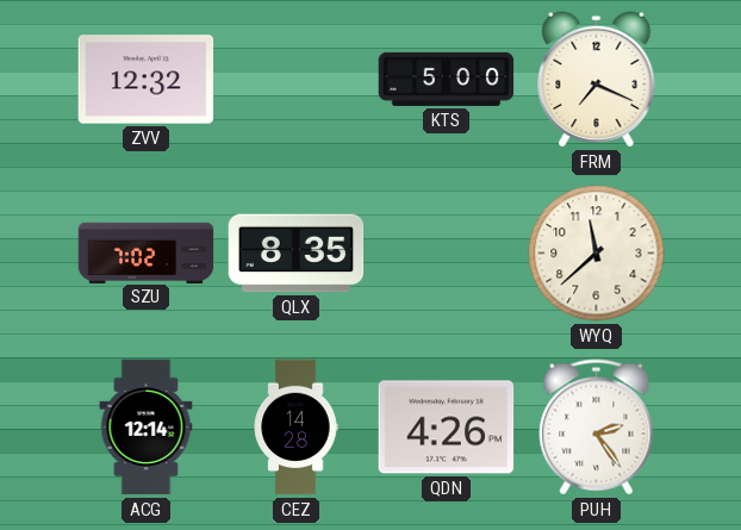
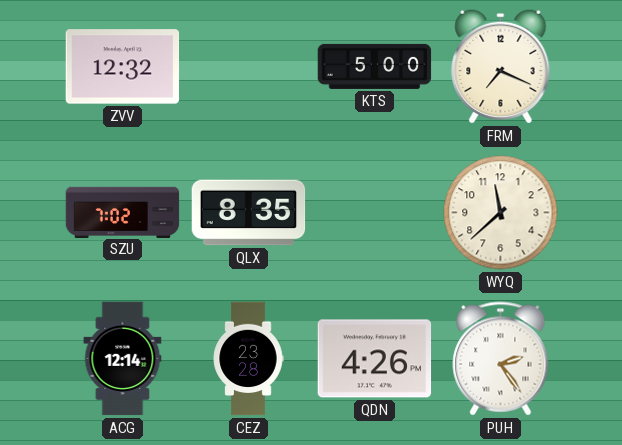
CEZ: 14:28 -> 23:28 (248, 359)
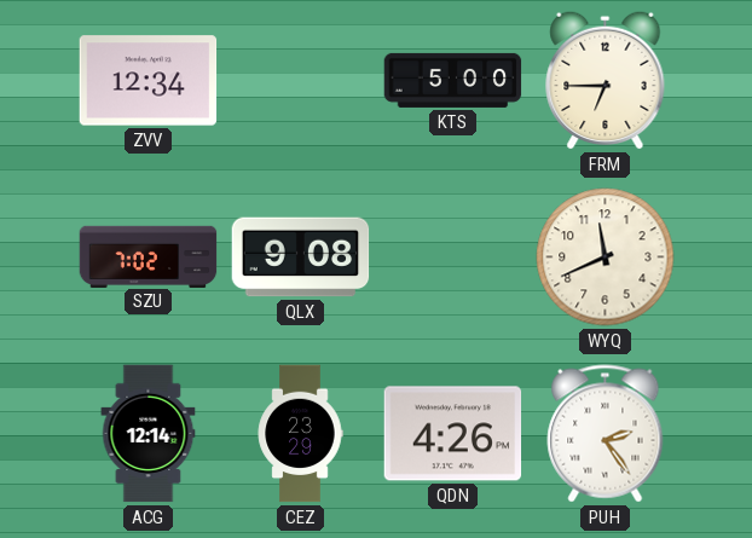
ZVV: 12:32 -> 12:34 (149, 81)
FRM: 7:19 -> 6:45 (606, 80)
QLX: 8:35 -> 9:08 (301, 258)
WYQ: 11:38 -> 11:41 (606, 258)
CEZ: 23:28 -> 23:29 (300, 434)
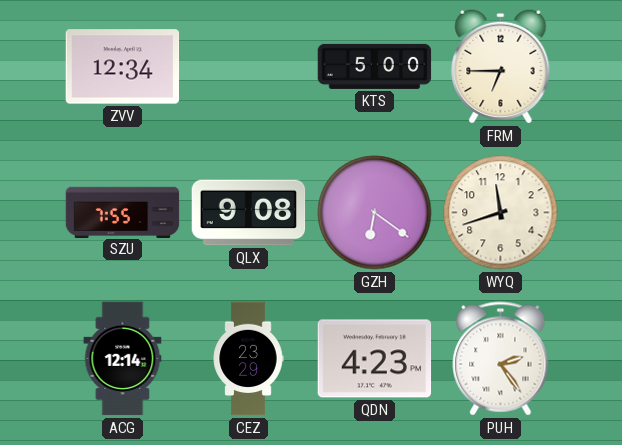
SZU: 7:02 -> 7:55 (123, 212)
GZH: none -> 6:21 (375, 213)
WYQ: 11:41 -> 11:42 (501, 213)
QDN: 4:26 -> 4:23 (375, 359)
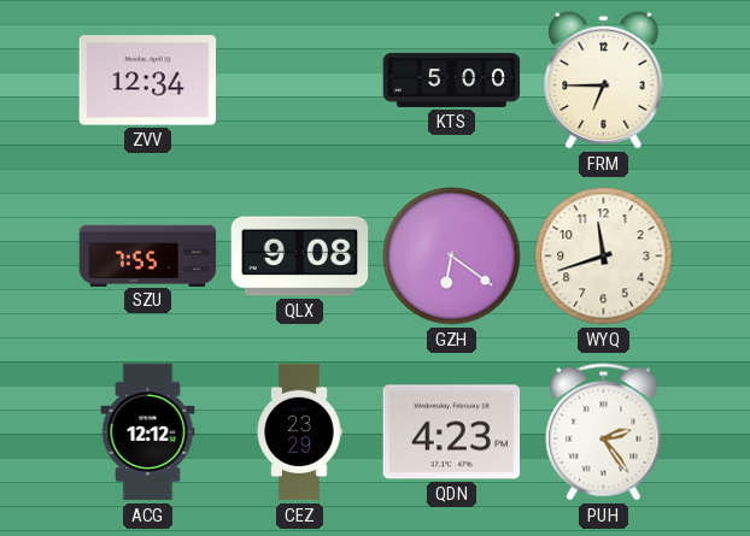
ACG: 12:14 -> 12:12 (148, 432)
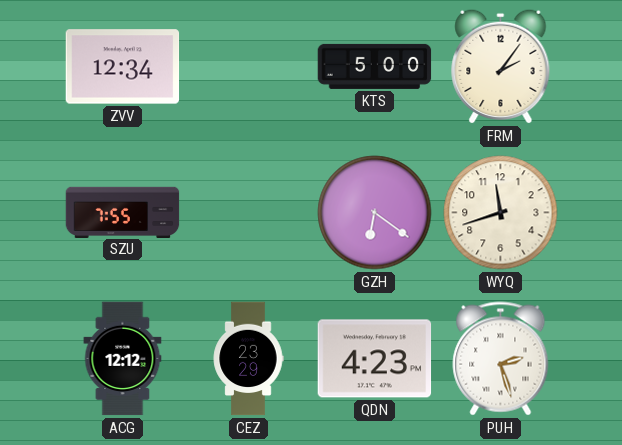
FRM: 6:45 -> 2:06 (501, 66)
QLX: 9:08 -> none (300, 257)
PUH: 2:24 -> 2:27 (501, 359)
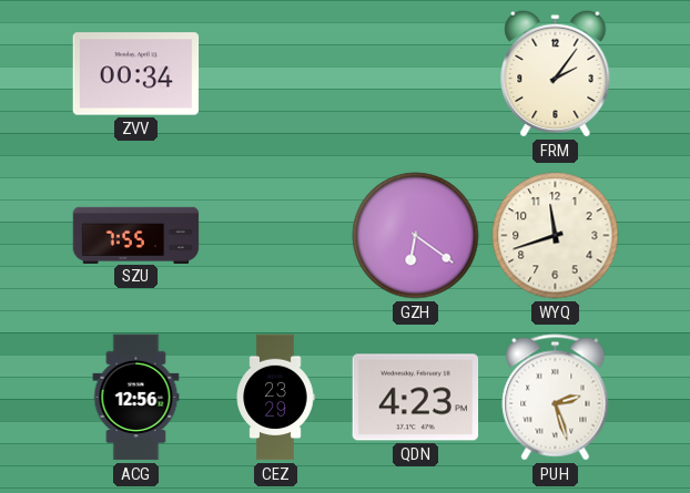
ZVV: 12:34 -> 00:34 (136, 74)
KTS: 5:00 -> none (375, 66)
ACG: 12:12 -> 12:56 (136, 398)
